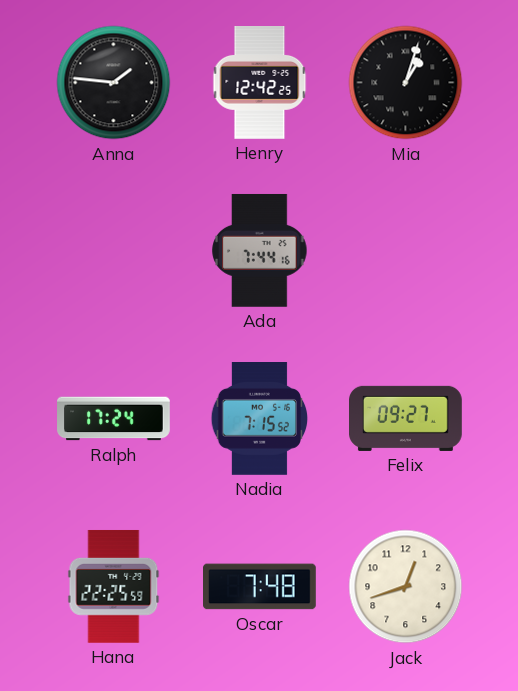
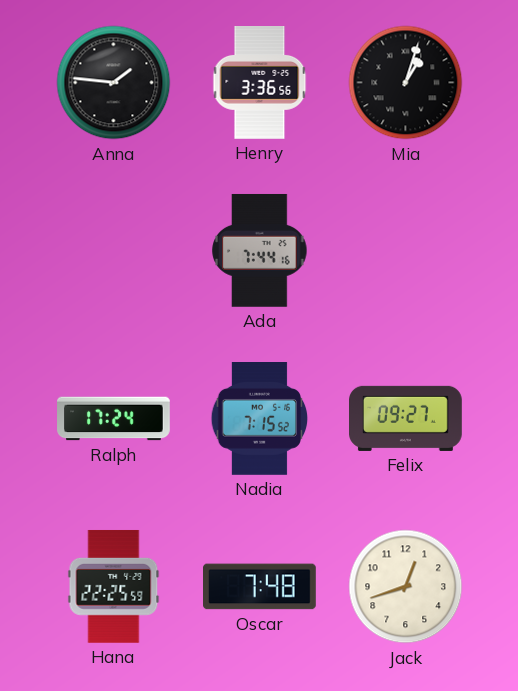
Henry: 12:42 -> 3:36 (260, 83)
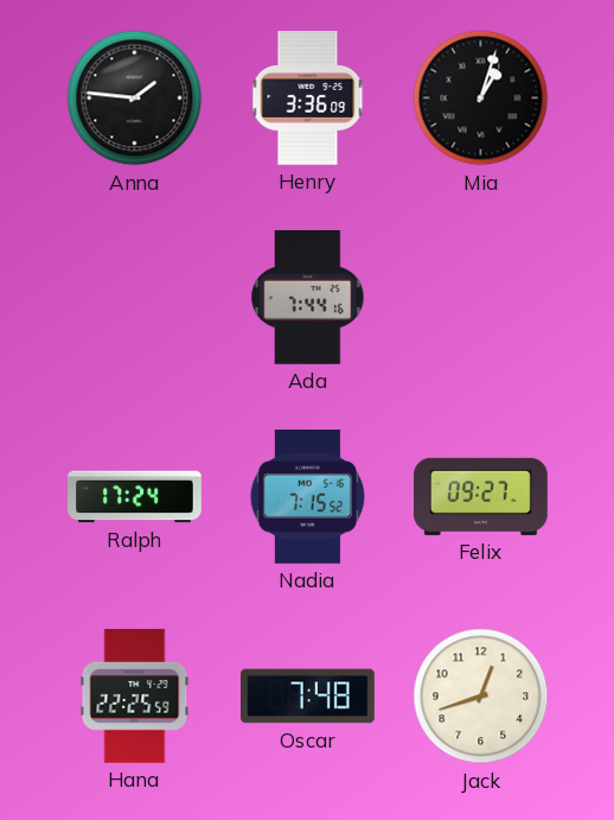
Henry: 3:36:56 -> 3:36:09 (308, 98)
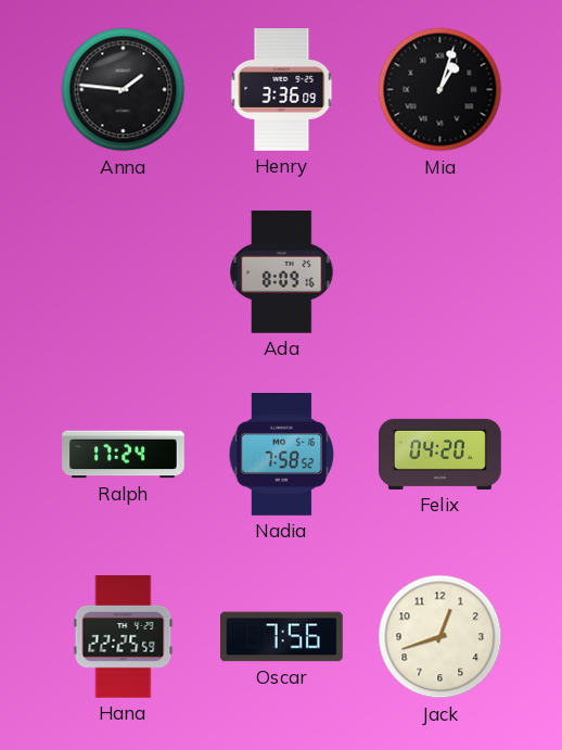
Ada: 7:44 -> 8:09 (282, 271)
Nadia: 7:15 -> 7:58 (282, 455)
Felix: 09:27 -> 04:20 (440, 454)
Oscar: 7:48 -> 7:56 (282, 637)
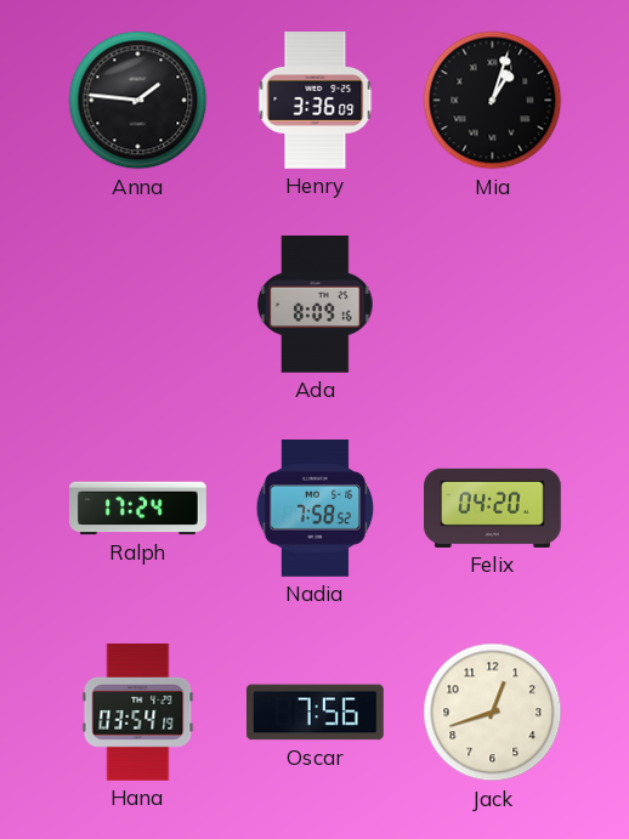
Hana: 22:25 -> 03:54 (138, 712)
